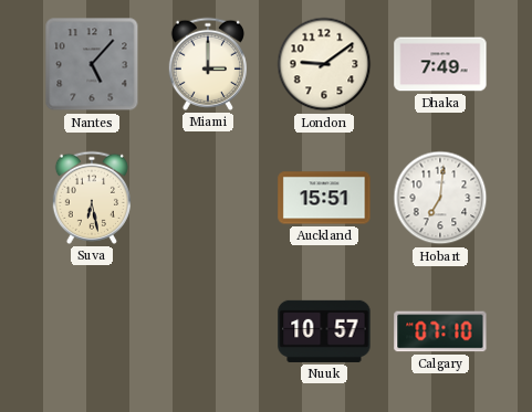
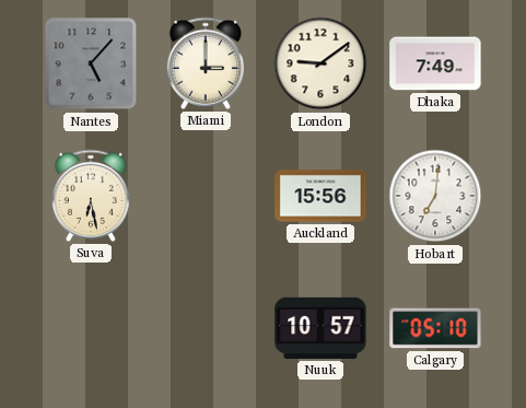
Auckland: 15:51 -> 15:56 (320, 196)
Calgary: 07:10 -> 05:10 (435, 328)
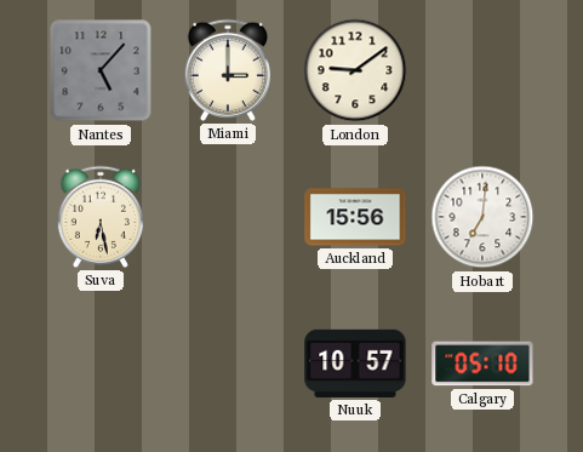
Dhaka: 7:49 -> none (435, 63)
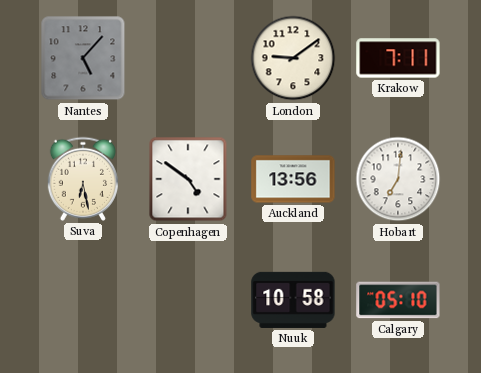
Miami: 3:00 -> none (228, 70)
Krakow: none -> 7:11 (398, 58)
Copenhagen: none -> 4:51 (188, 179)
Auckland: 15:56 -> 13:56 (293, 179)
Nuuk: 10:57 -> 10:58 (293, 300)
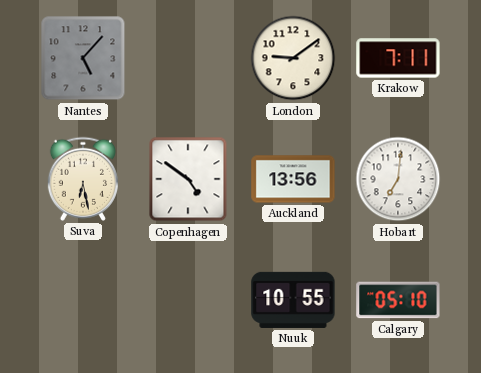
Nuuk: 10:58 -> 10:55 (293, 300)
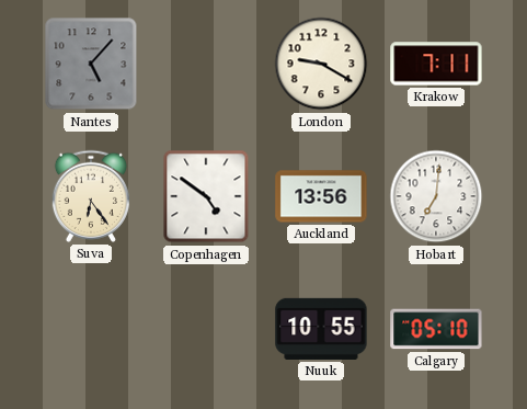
London: 9:09 -> 9:20 (321, 64)
Suva: 6:28 -> 6:24 (91, 196)
